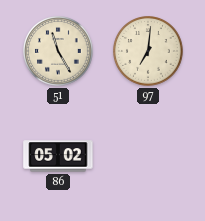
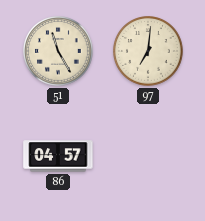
86: 05:02 -> 04:57 (58, 156)
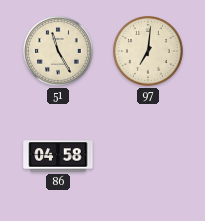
86: 04:57 -> 04:58 (58, 156)
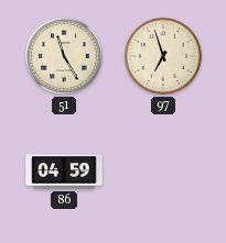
97: 7:01 -> 6:57 (164, 57)
86: 04:58 -> 04:59 (64, 172)
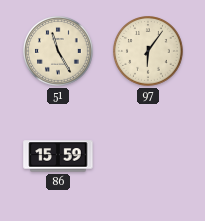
97: 6:57 -> 6:06 (149, 52)
86: 04:59 -> 15:59 (58, 156)
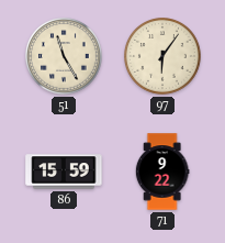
71: none -> 9:22 (162, 172)
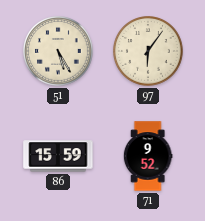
51: 11:25 -> 5:25 (59, 52)
71: 9:22 -> 9:52 (148, 156)
